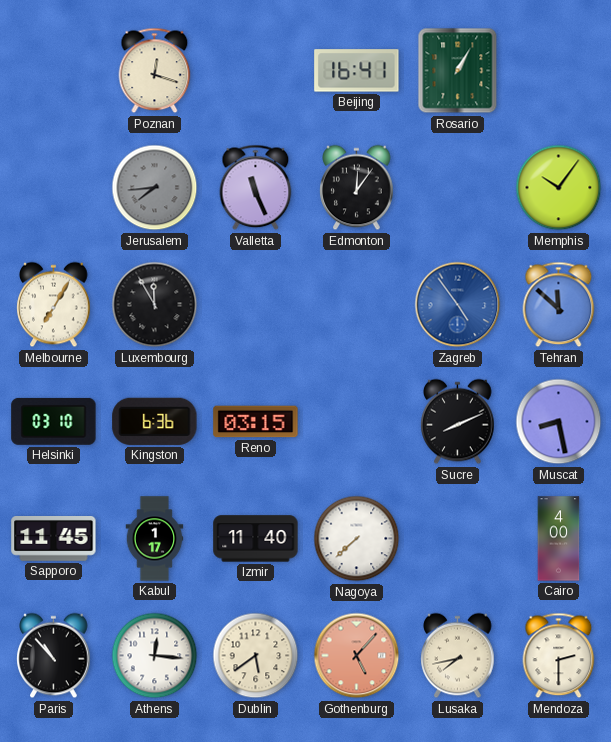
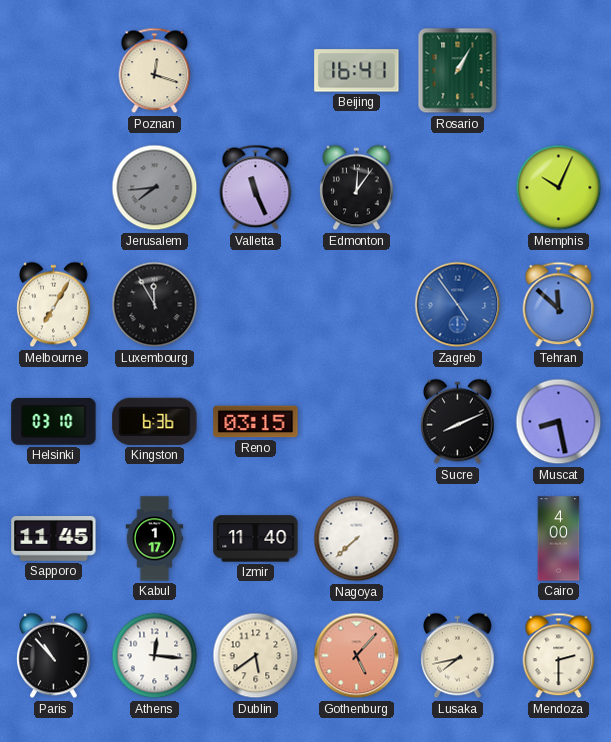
Memphis: 10:06 -> 10:04 (559, 188)
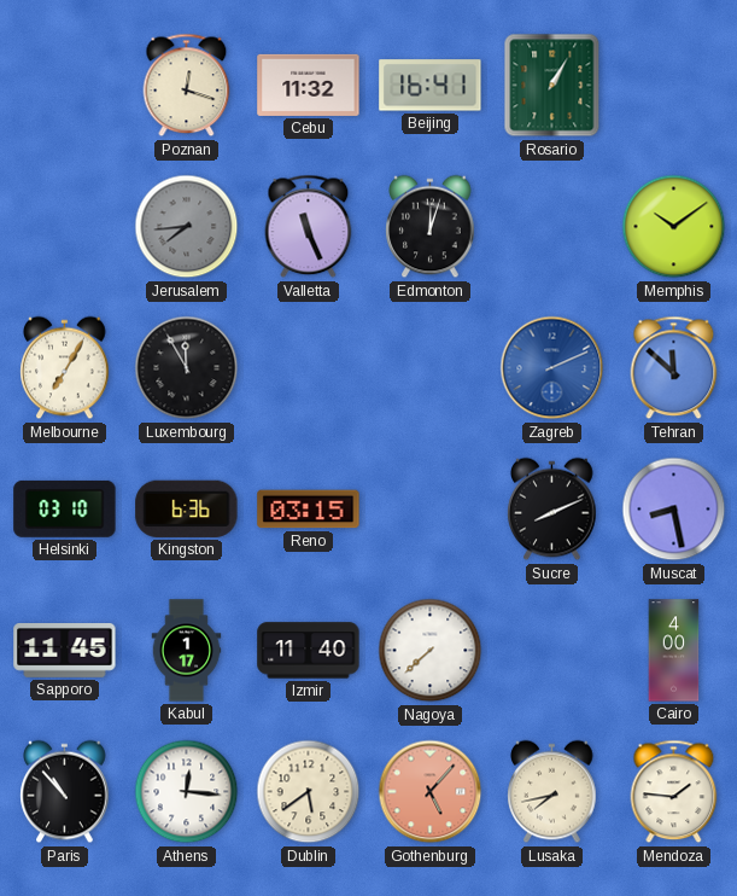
Cebu: none -> 11:32 (309, 85)
Edmonton: 12:06 -> 12:03 (431, 227)
Memphis: 10:04 -> 10:09 (674, 227)
Zagreb: 4:54 -> 2:11 (552, 368)
Mendoza: 2:30 -> 1:46 (674, 792)
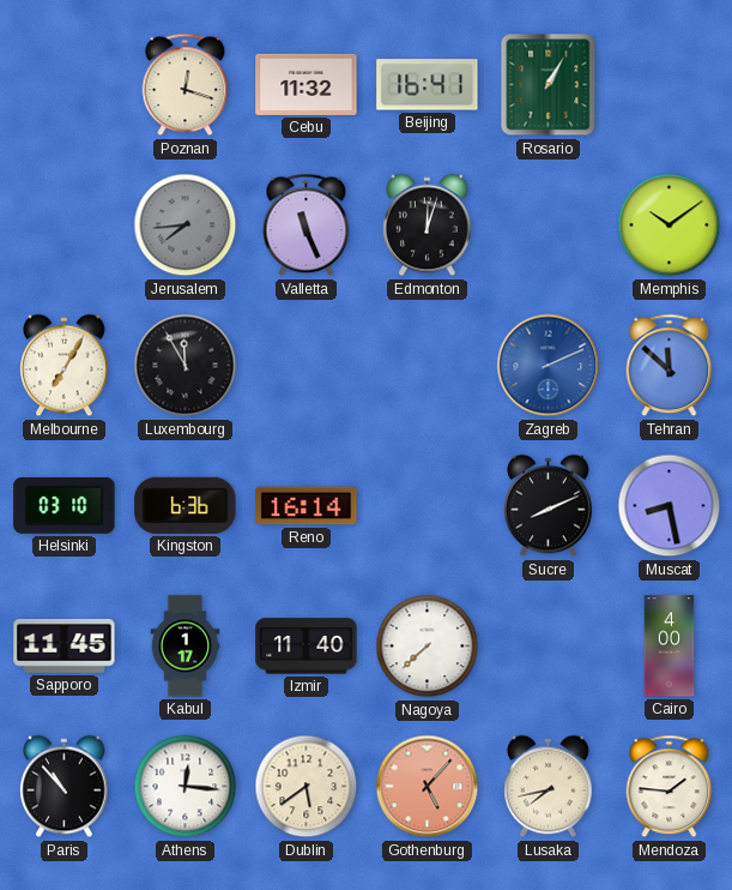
Reno: 03:15 -> 16:14 (307, 506)
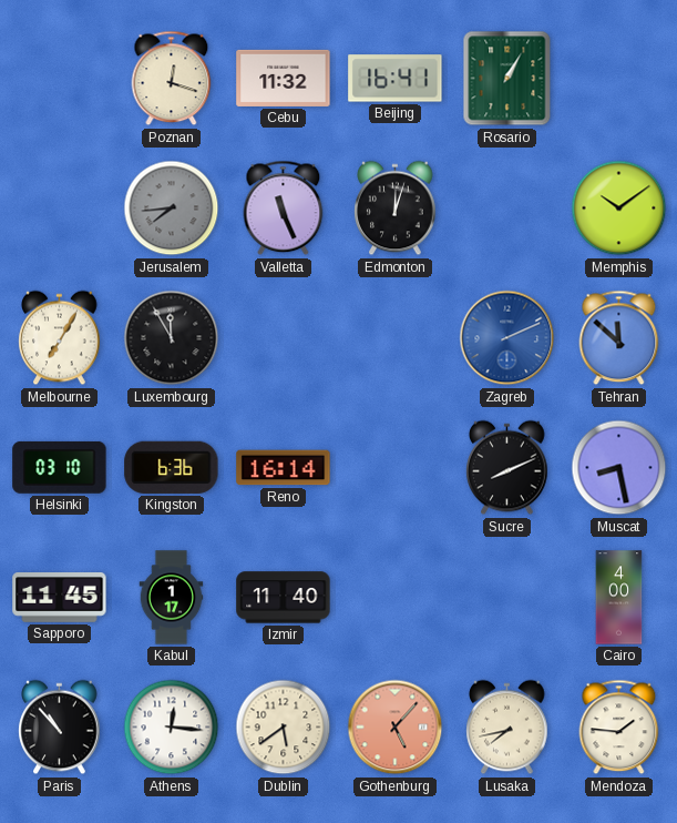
Nagoya: 7:38 -> none (428, 647)
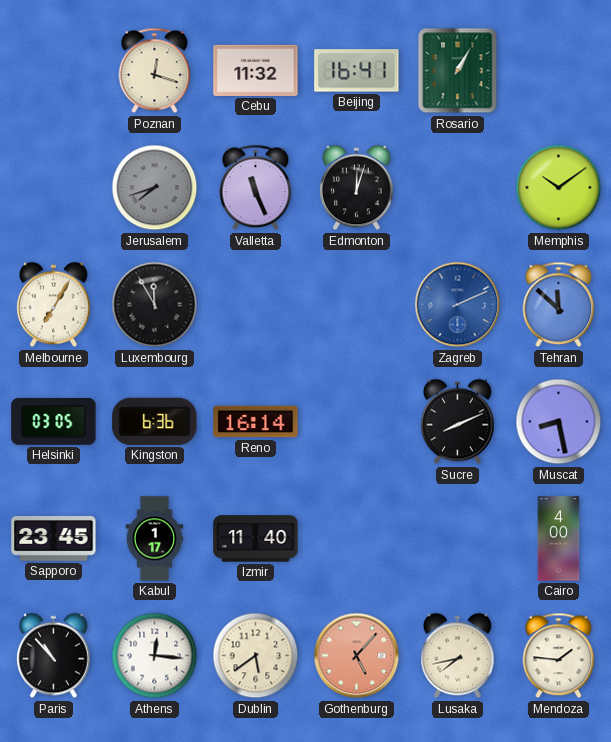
Jerusalem: 7:44 -> 7:42 (155, 188)
Helsinki: 03:10 -> 03:05 (54, 421)
Sapporo: 11:45 -> 23:45 (54, 539)
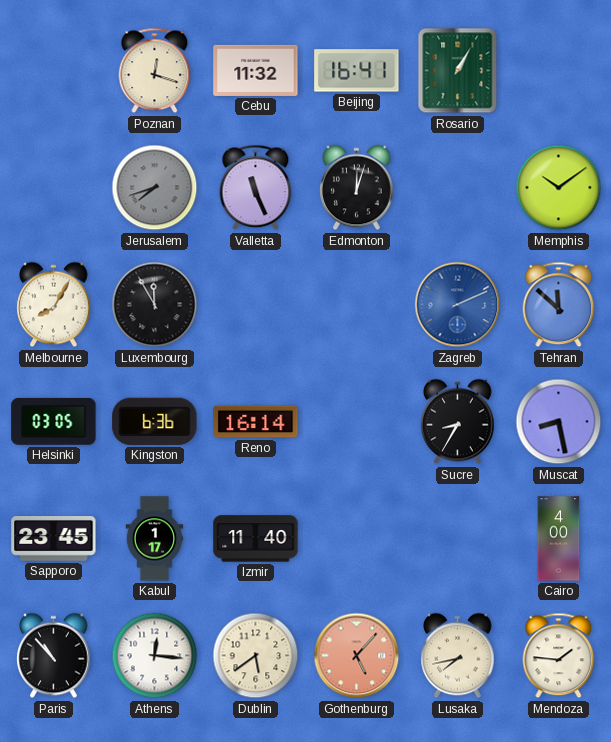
Melbourne: 7:05 -> 8:05 (54, 305)
Sucre: 8:11 -> 8:35 (458, 422)
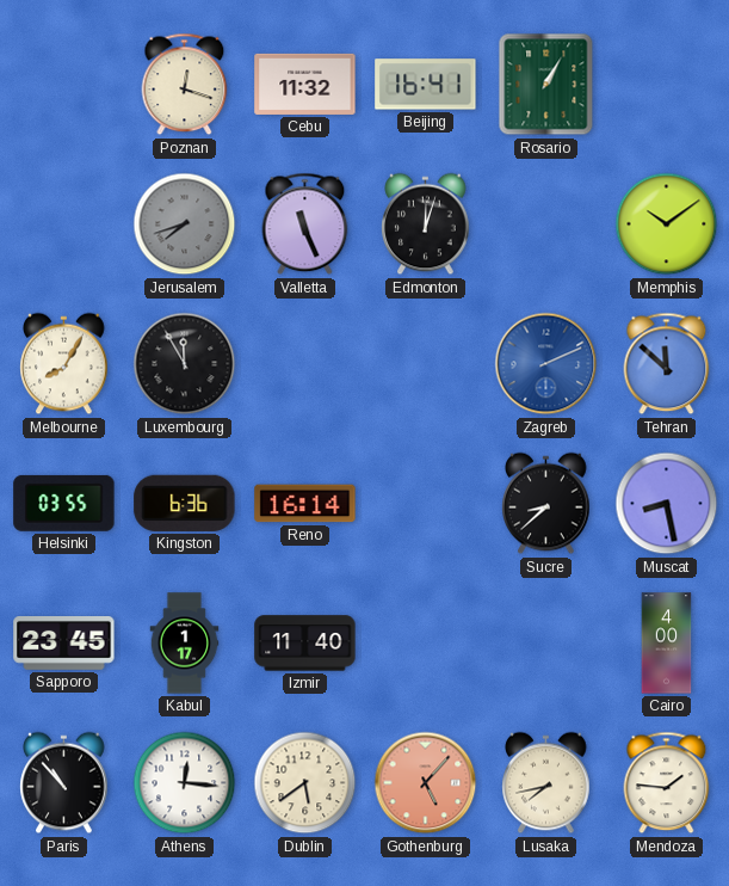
Helsinki: 03:05 -> 03:55 (64, 503)
Sucre: 8:35 -> 8:38 (546, 504)
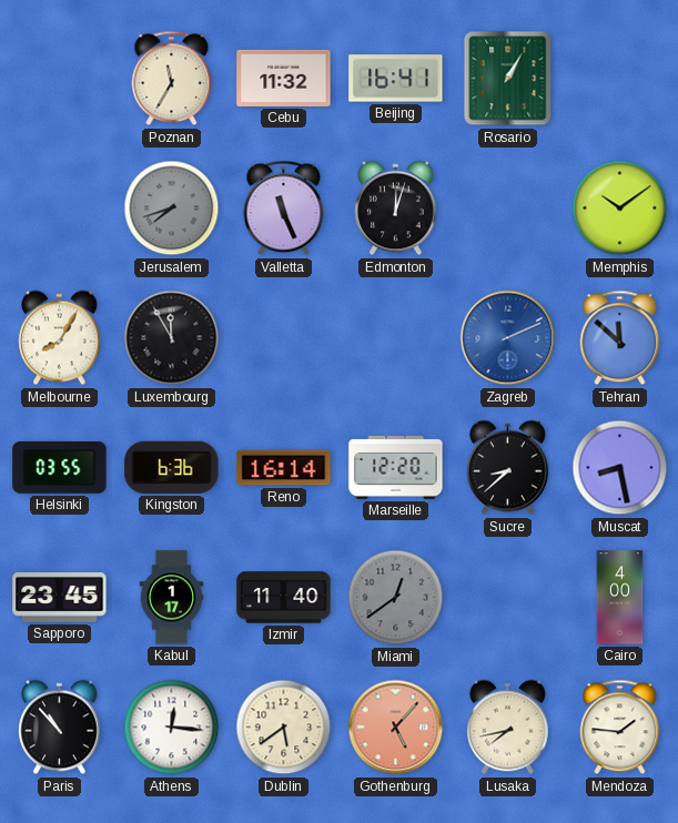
Poznan: 12:18 -> 11:35 (172, 79)
Marseille: none -> 12:20 (396, 467)
Miami: none -> 12:39 (396, 598)
